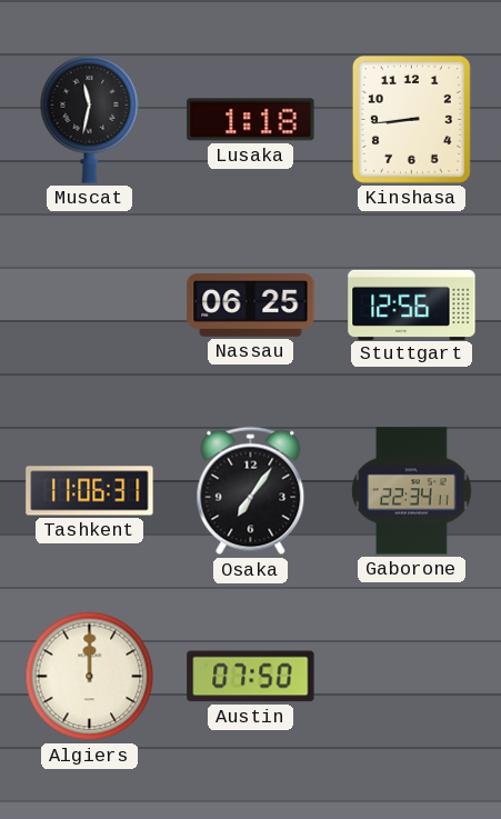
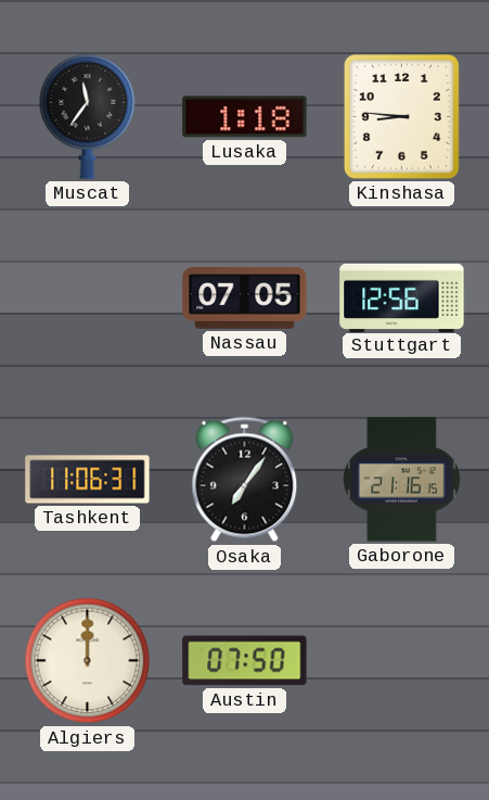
Muscat: 11:32 -> 11:36 (88, 117)
Kinshasa: 8:44 -> 8:46 (401, 116)
Nassau: 06:25 -> 07:05 (245, 299)
Gaborone: 22:34 -> 21:16 (402, 480)
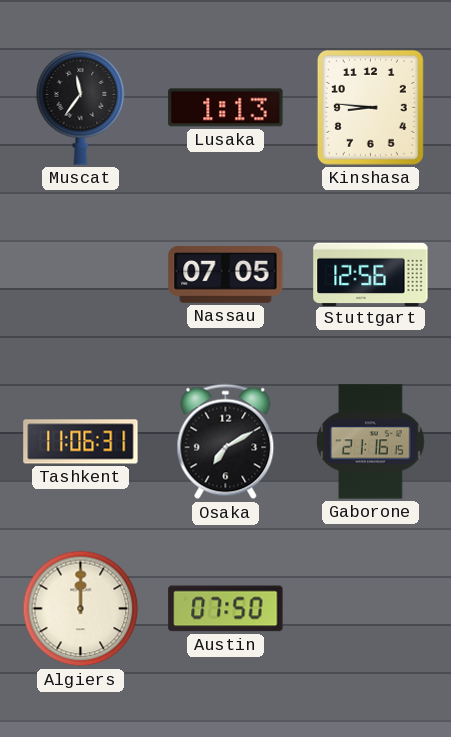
Lusaka: 1:18 -> 1:13 (226, 108)
Osaka: 7:06 -> 7:10 (226, 442)
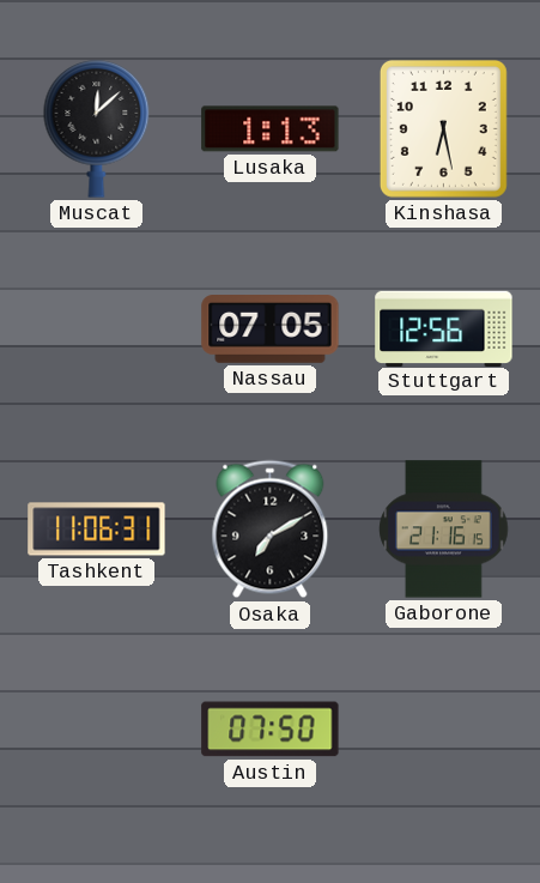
Muscat: 11:36 -> 12:08 (97, 129)
Kinshasa: 8:46 -> 6:28 (443, 128)
Algiers: 12:00 -> none (81, 609)
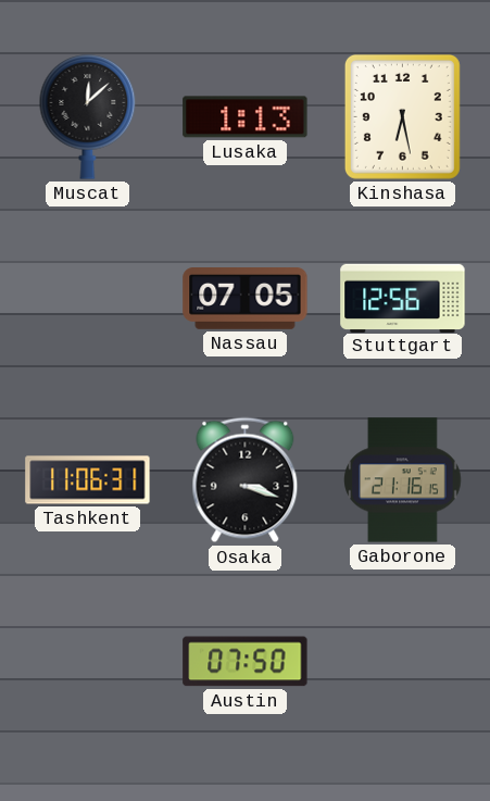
Osaka: 7:10 -> 3:18 (246, 480)
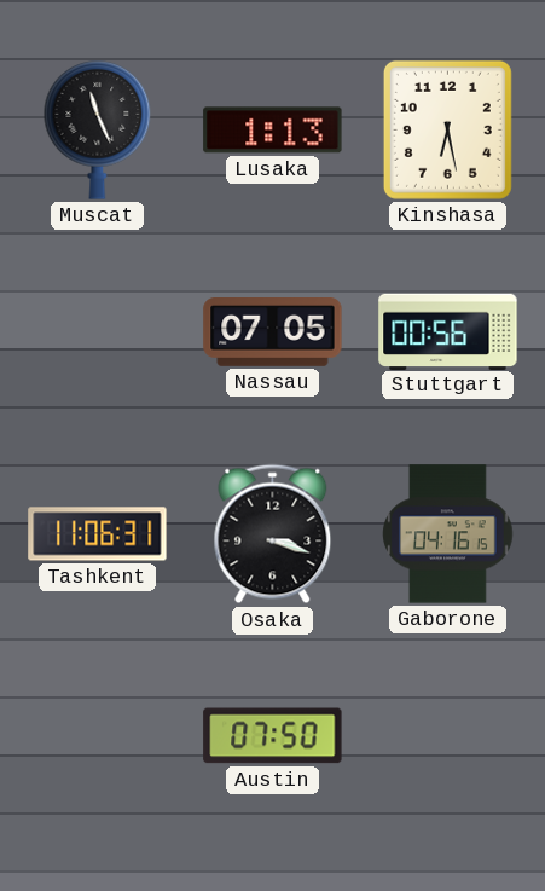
Muscat: 12:08 -> 11:26 (98, 131)
Stuttgart: 12:56 -> 00:56 (448, 331)
Gaborone: 21:16 -> 04:16 (448, 534)
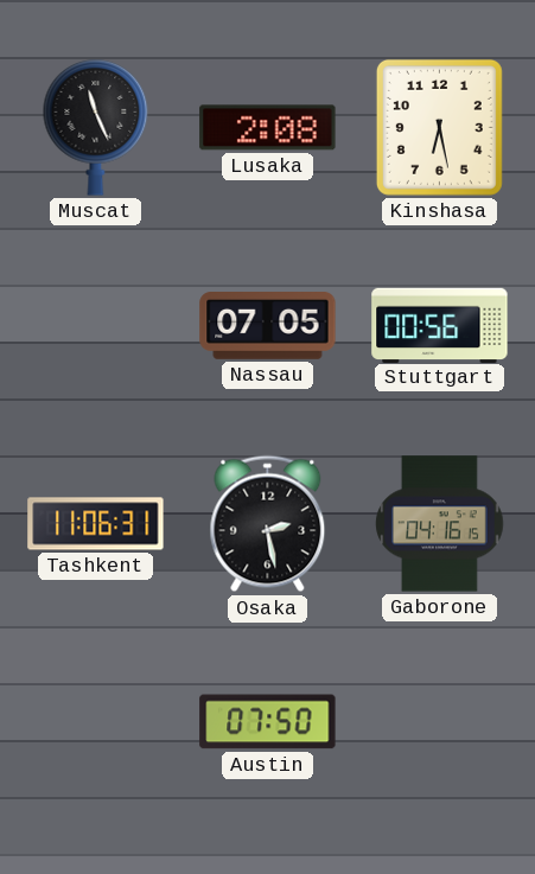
Lusaka: 1:13 -> 2:08 (268, 128)
Osaka: 3:18 -> 2:28 (268, 524)
